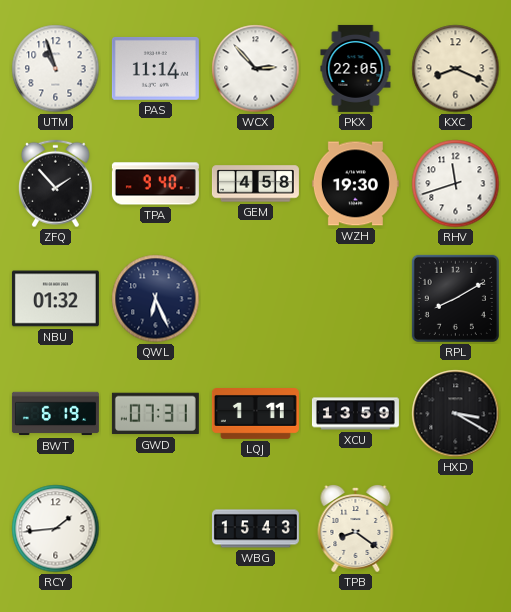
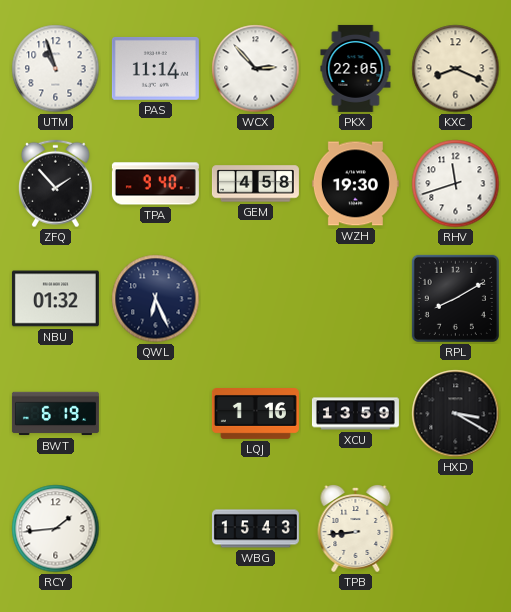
GWD: 07:31 -> none (155, 414)
LQJ: 1:11 -> 1:16 (255, 414)
TPB: 8:21 -> 8:44 (356, 529)
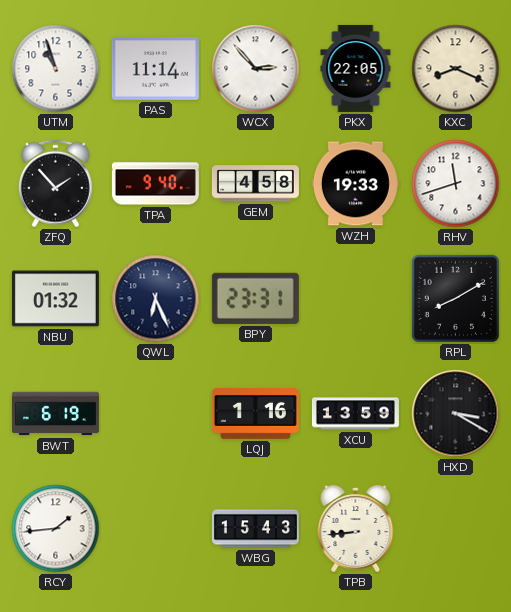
WZH: 19:30 -> 19:33 (355, 184)
BPY: none -> 23:31 (255, 298)
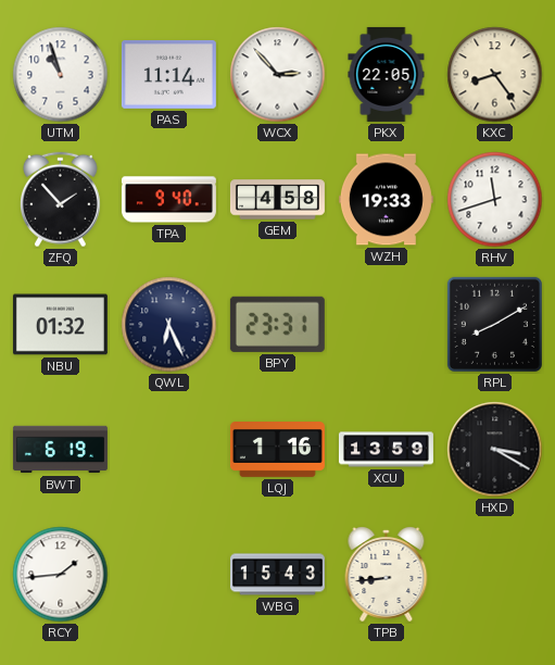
KXC: 8:19 -> 8:24 (495, 75)
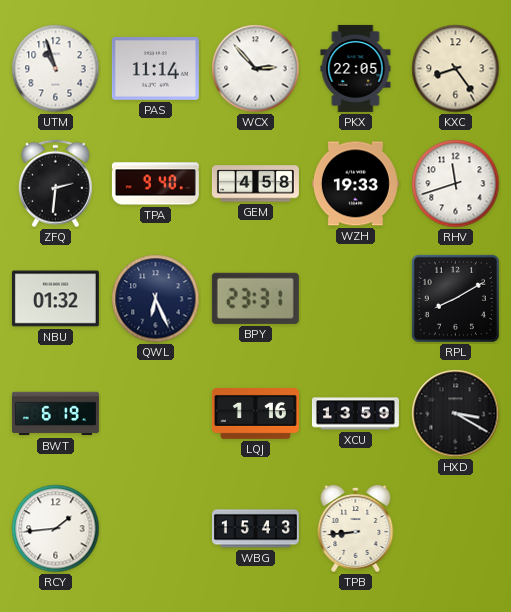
ZFQ: 1:53 -> 2:31 (55, 184)
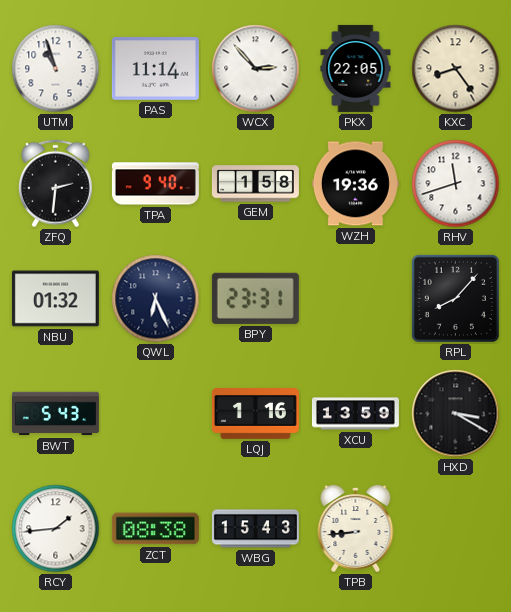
GEM: 4:58 -> 1:58 (255, 184)
WZH: 19:33 -> 19:36 (355, 184)
RPL: 8:10 -> 8:07 (455, 298)
BWT: 6:19 -> 5:43 (55, 414)
ZCT: none -> 08:38 (155, 529)
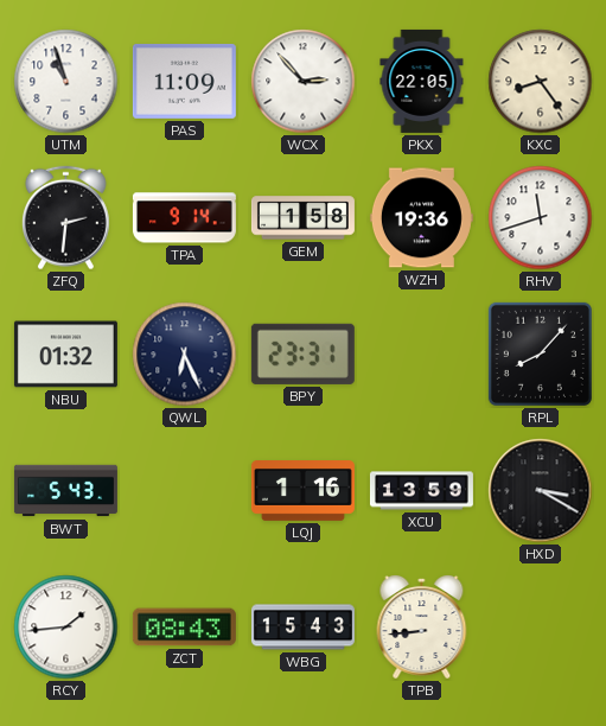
PAS: 11:14 -> 11:09 (184, 81)
TPA: 9:40 -> 9:14 (184, 218)
ZCT: 08:38 -> 08:43 (184, 628)
